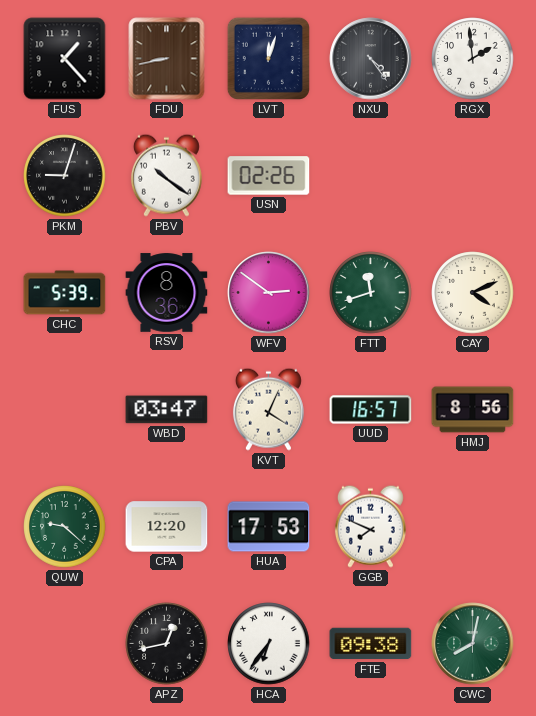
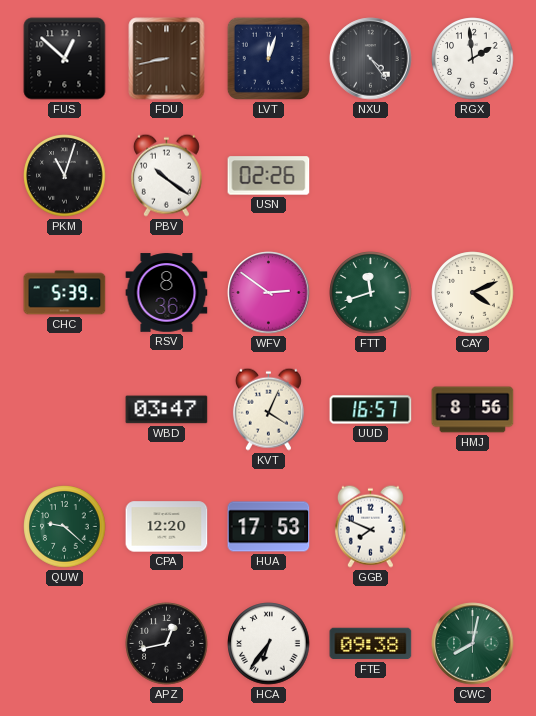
FUS: 1:23 -> 12:52 (65, 59)
PKM: 9:03 -> 11:03 (65, 176)
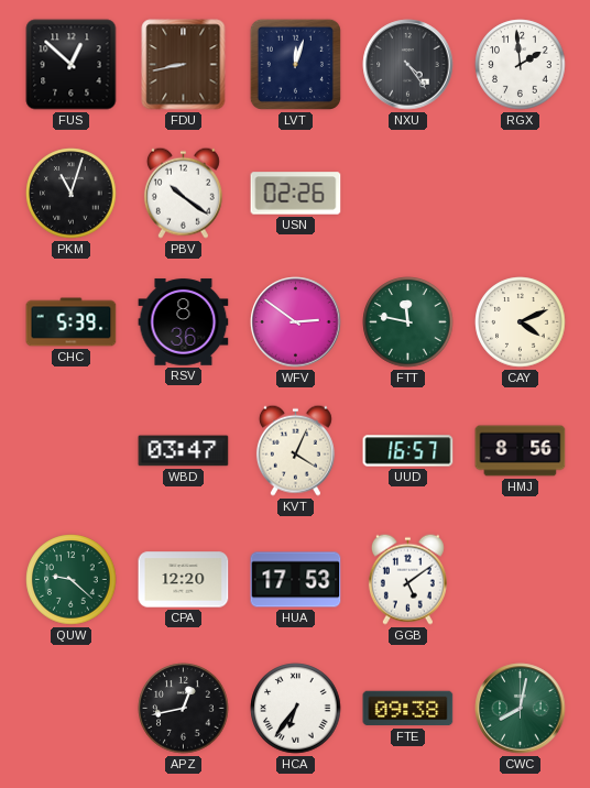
FTT: 11:42 -> 11:47 (408, 322)
GGB: 7:49 -> 5:09 (407, 579)
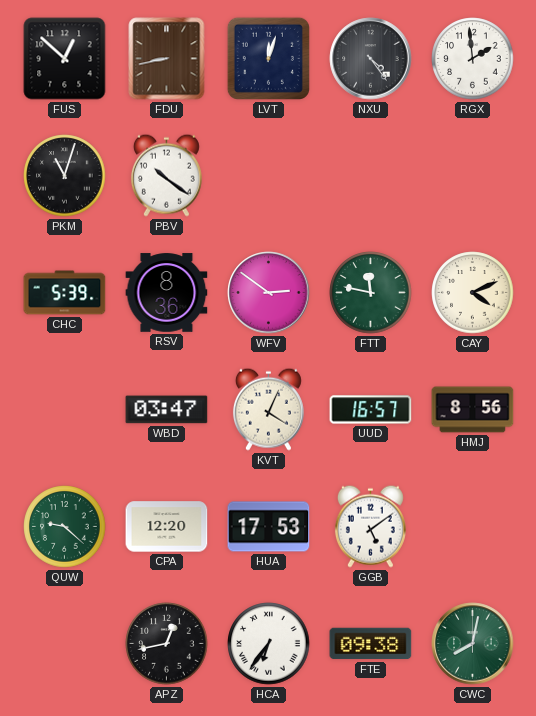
USN: 02:26 -> none (296, 194)
